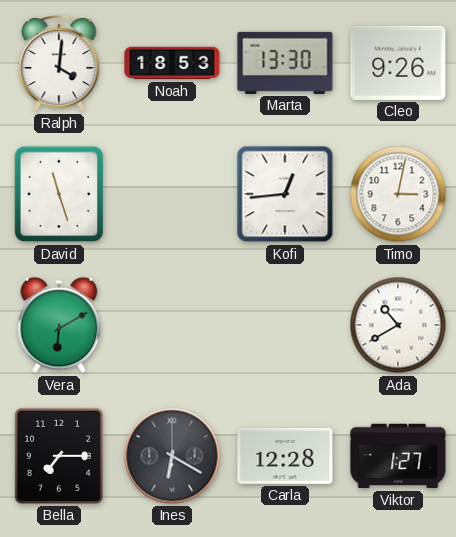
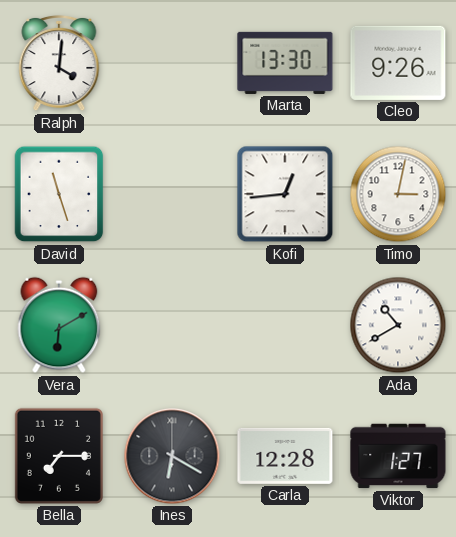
Noah: 18:53 -> none (172, 63)
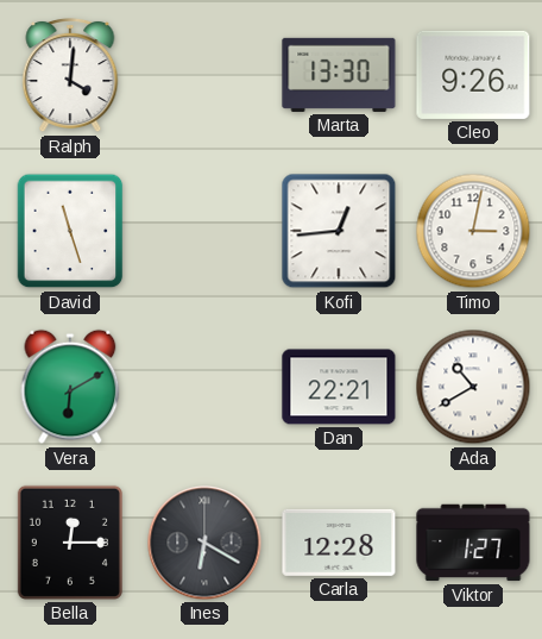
Dan: none -> 22:21 (339, 387)
Bella: 7:15 -> 12:15 (70, 543)
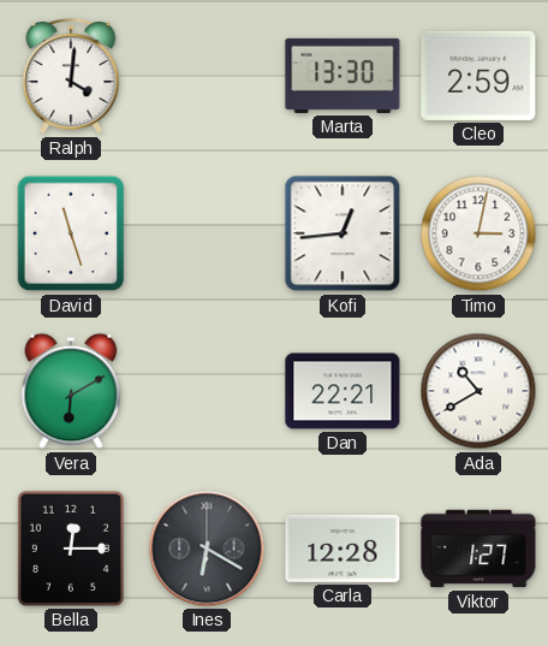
Cleo: 9:26 -> 2:59 (478, 76)
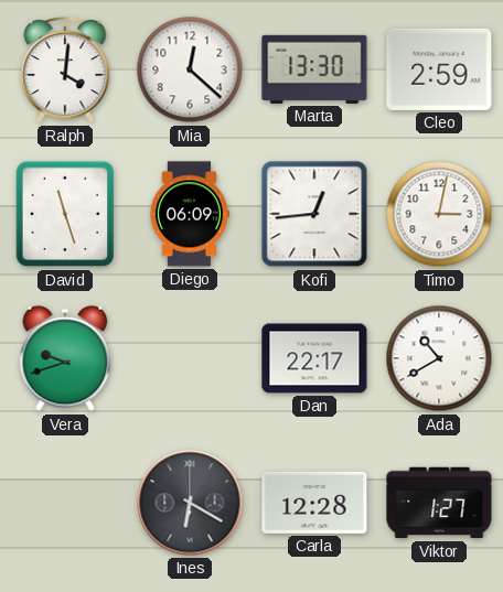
Mia: none -> 12:22 (190, 69)
Diego: none -> 06:09 (189, 214)
Vera: 6:10 -> 9:42 (65, 358)
Dan: 22:21 -> 22:17 (314, 358)
Bella: 12:15 -> none (71, 549)
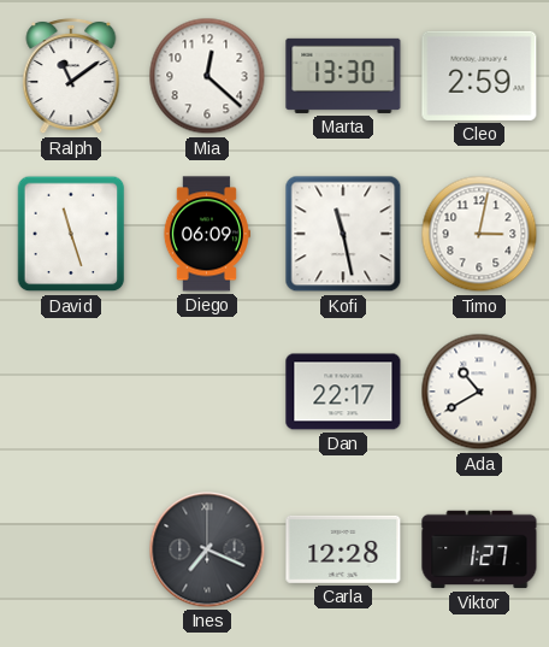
Ralph: 4:01 -> 11:09 (71, 76)
Kofi: 12:44 -> 11:28 (343, 234)
Vera: 9:42 -> none (65, 358)
Ines: 6:20 -> 7:19 (207, 549)
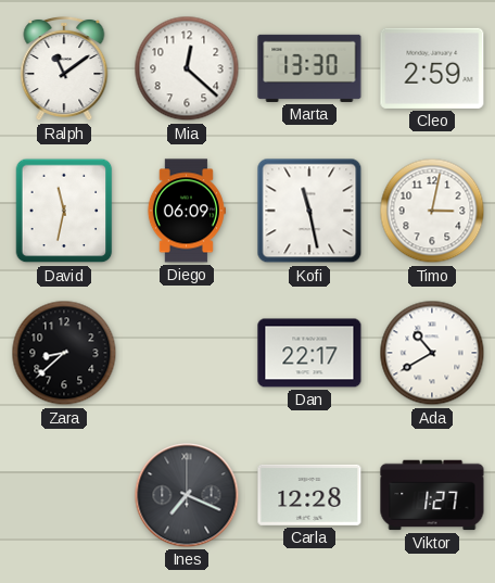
David: 11:27 -> 11:32 (64, 211)
Zara: none -> 8:38 (64, 353)
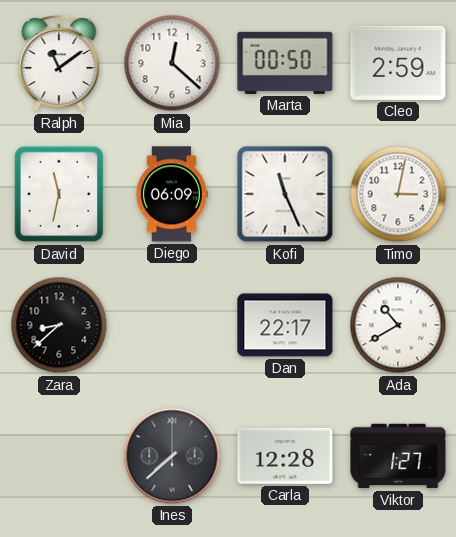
Marta: 13:30 -> 00:50 (285, 63)
Kofi: 11:28 -> 11:26 (285, 194)
Ines: 7:19 -> 7:38 (172, 456)
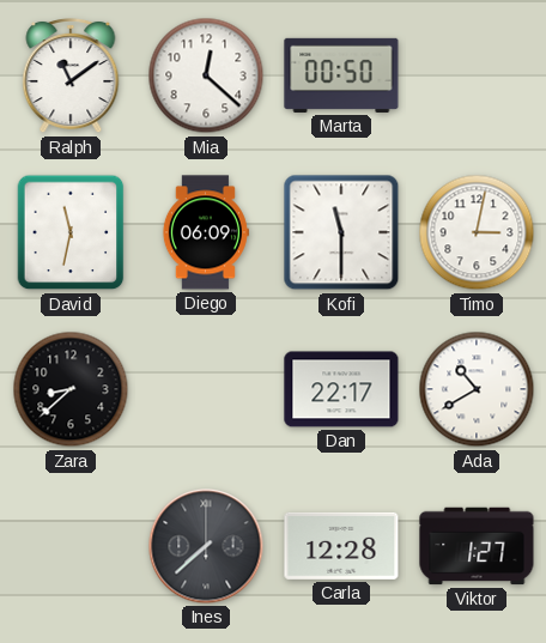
Cleo: 2:59 -> none (398, 63)
Kofi: 11:26 -> 11:30 (341, 232)
